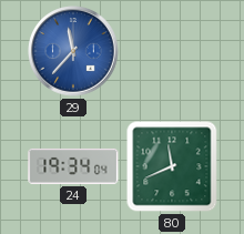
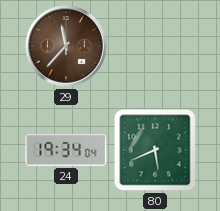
29 dial: blue -> brown (67, 47)
80: 11:41 -> 5:41 (155, 150)
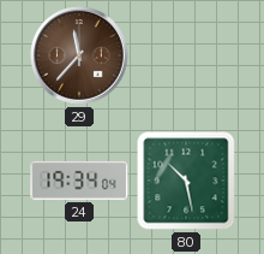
80: 5:41 -> 10:28 (186, 181)
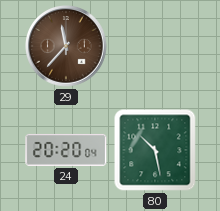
24: 19:34 -> 20:20 (66, 150)
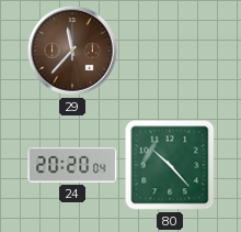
80: 10:28 -> 10:23 (170, 165)
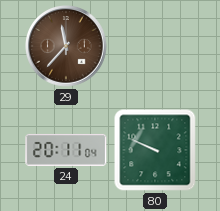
24: 20:20 -> 20:11 (66, 150)
80: 10:23 -> 9:49 (155, 150)
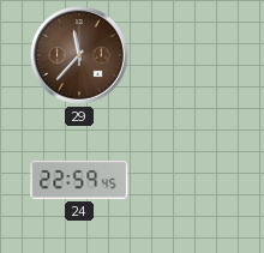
24: 20:11 -> 22:59 (79, 180)
80: 9:49 -> none (155, 150)
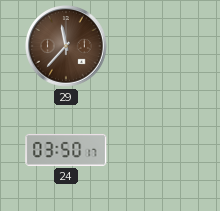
24: 22:59 -> 03:50 (66, 150)
